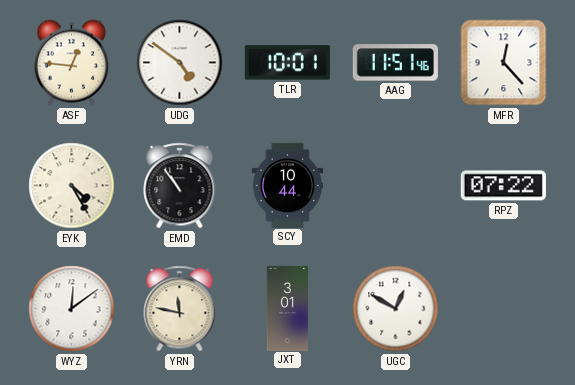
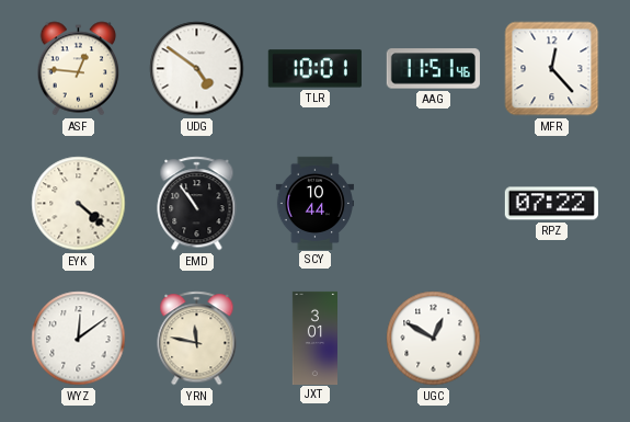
EYK: 4:25 -> 4:22 (79, 204)
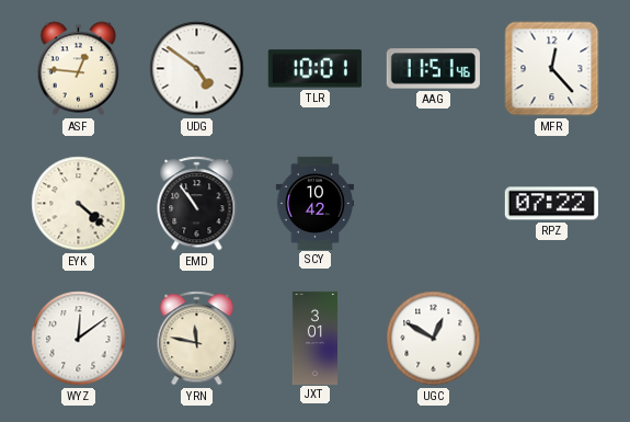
SCY: 10:44 -> 10:42 (314, 203)
